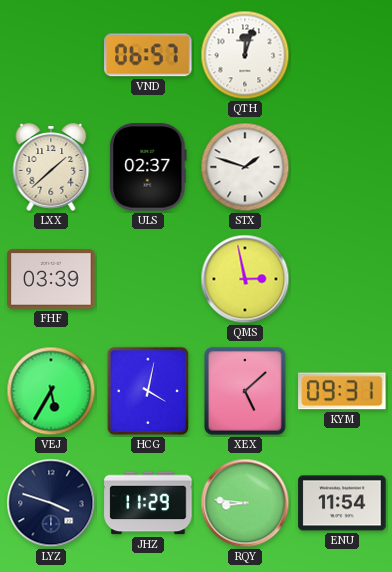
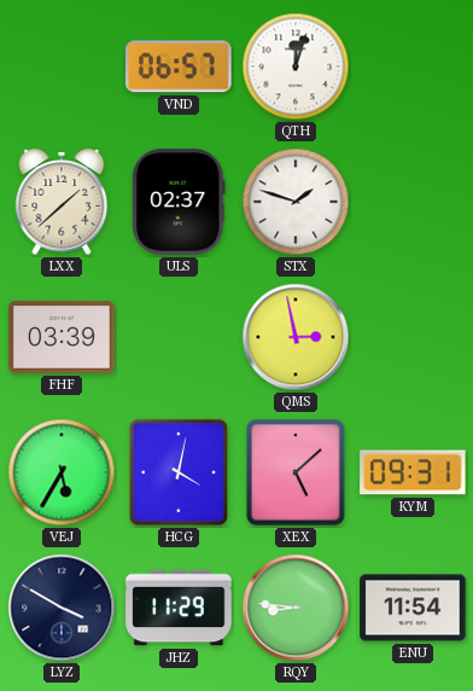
LYZ: 3:48 -> 3:50 (62, 608)
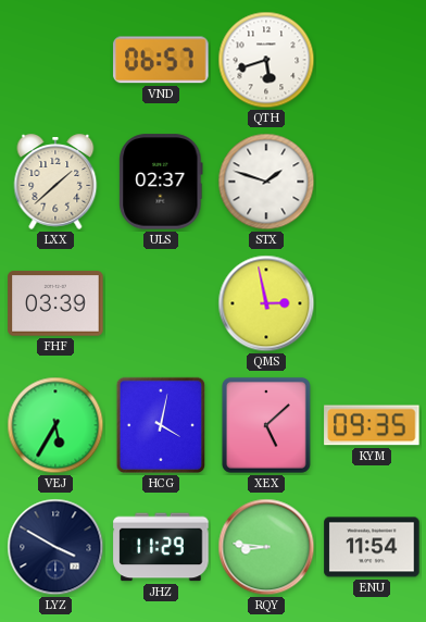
QTH: 12:03 -> 5:42 (266, 60)
KYM: 09:31 -> 09:35 (372, 425)
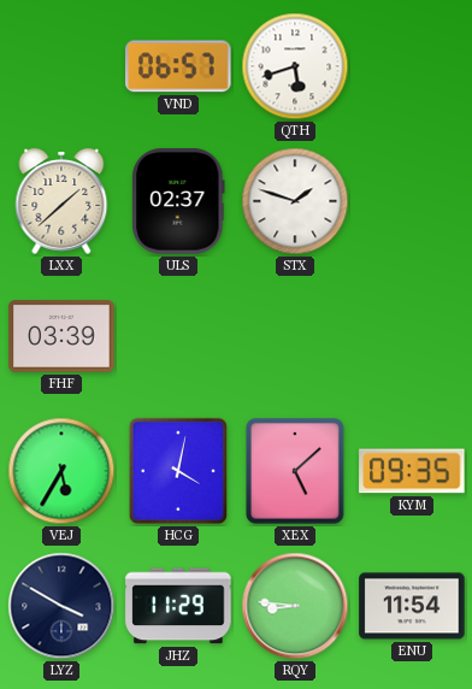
QMS: 2:58 -> none (266, 303)
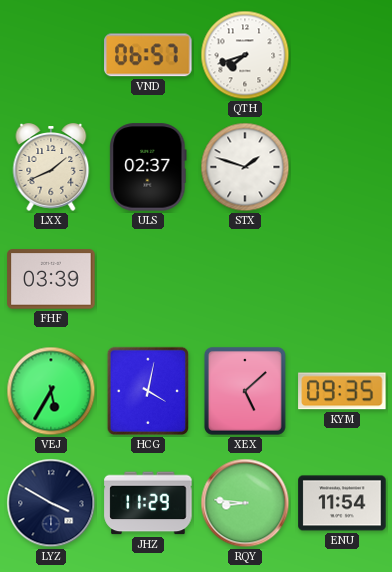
QTH: 5:42 -> 7:42 (245, 55)
LXX: 1:38 -> 1:41 (51, 167)
